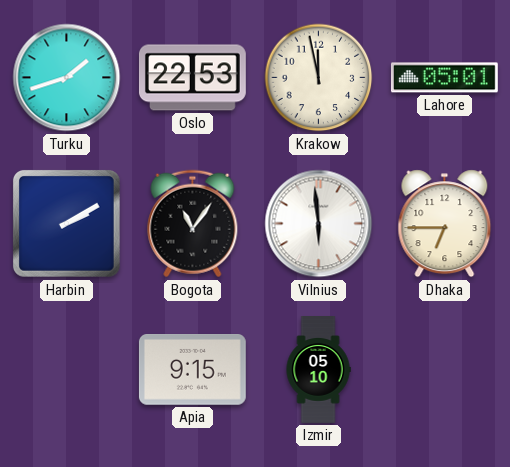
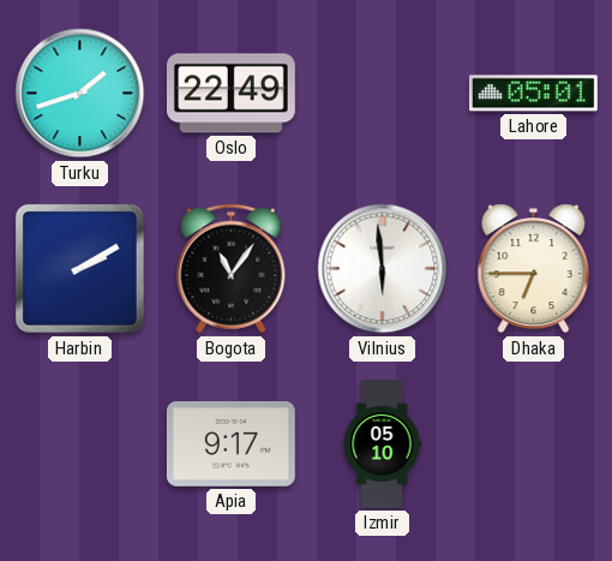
Oslo: 22:53 -> 22:49 (230, 94)
Krakow: 11:58 -> none (319, 78)
Apia: 9:15 -> 9:17 (230, 444)
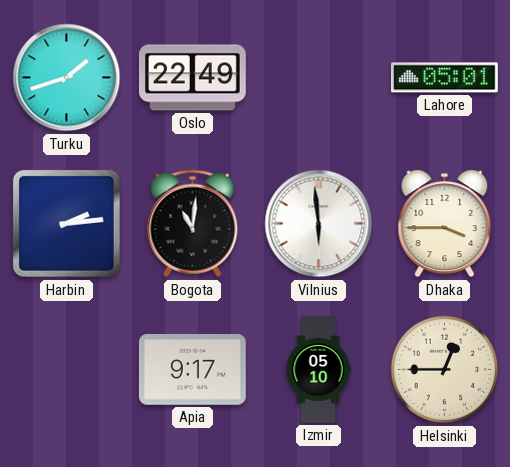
Harbin: 2:10 -> 2:14 (66, 223)
Bogota: 11:06 -> 11:01 (193, 224)
Dhaka: 6:45 -> 3:45 (445, 224)
Helsinki: none -> 12:45 (445, 370)
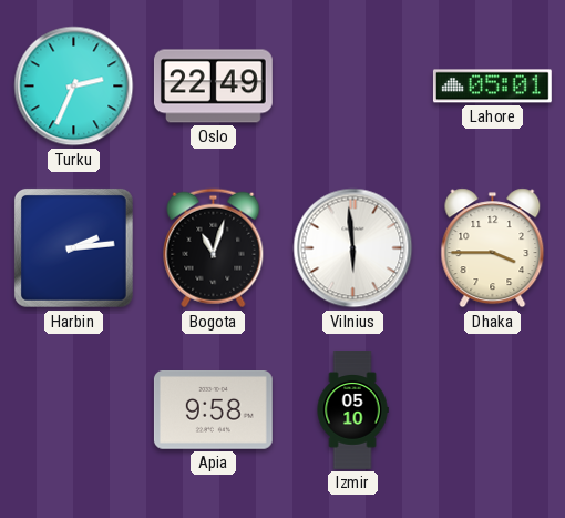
Turku: 1:42 -> 2:34 (74, 87)
Bogota: 11:01 -> 11:03 (214, 248)
Apia: 9:17 -> 9:58 (213, 410)
Helsinki: 12:45 -> none (445, 370)
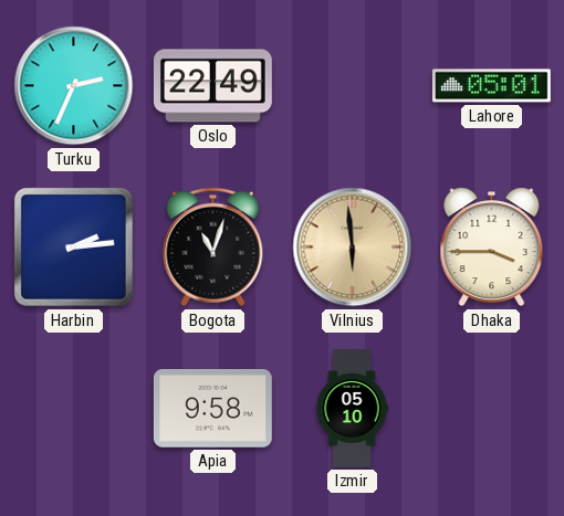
Vilnius dial: white -> champagne (353, 248)
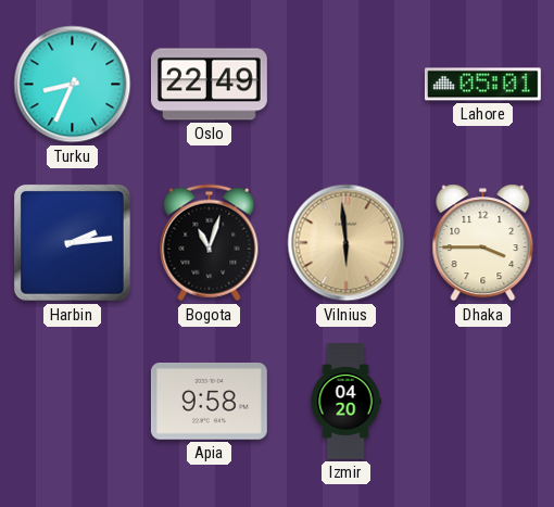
Turku: 2:34 -> 8:34 (73, 85)
Izmir: 05:10 -> 04:20 (345, 402)
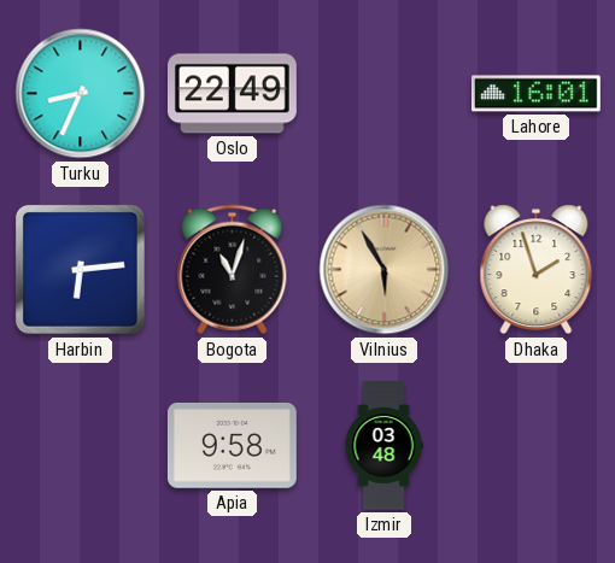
Lahore: 05:01 -> 16:01 (535, 94)
Harbin: 2:14 -> 6:14 (80, 269)
Vilnius: 5:59 -> 5:55 (385, 270)
Dhaka: 3:45 -> 1:57 (537, 270)
Izmir: 04:20 -> 03:48 (383, 446)
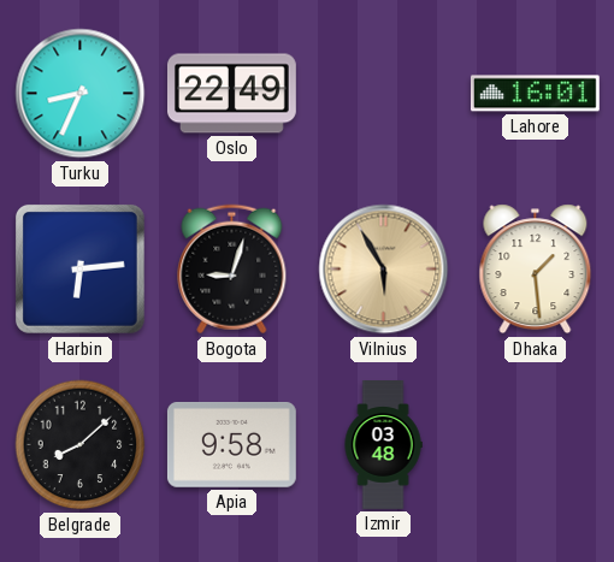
Bogota: 11:03 -> 9:03 (232, 270)
Dhaka: 1:57 -> 1:29 (536, 270)
Belgrade: none -> 8:08 (81, 445)
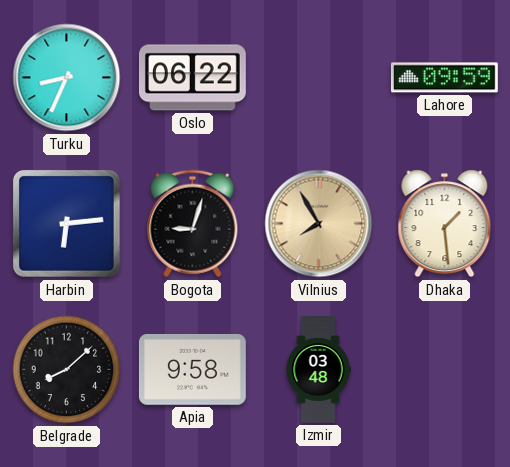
Oslo: 22:49 -> 06:22 (192, 78)
Lahore: 16:01 -> 09:59 (444, 78)
Vilnius: 5:55 -> 7:55 (319, 224)
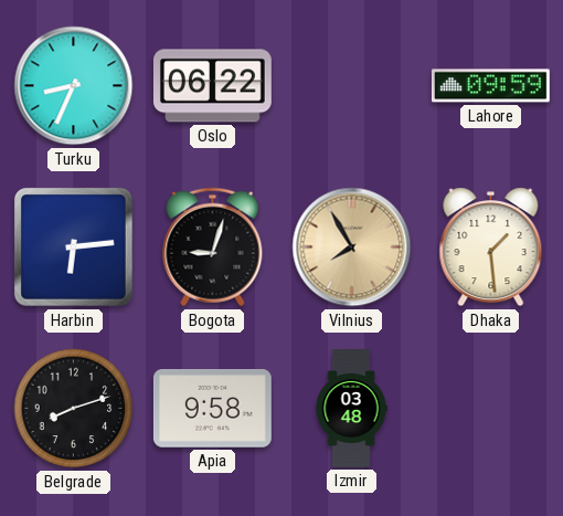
Belgrade: 8:08 -> 8:12 (74, 409)
